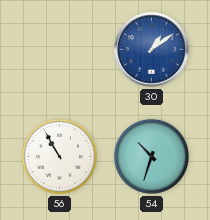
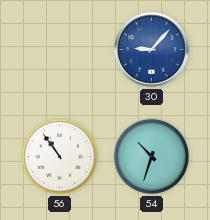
30: 1:09 -> 9:07 (152, 50)
56: 10:55 -> 10:54 (59, 156)
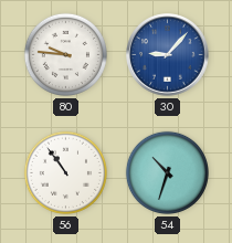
80: none -> 9:46 (65, 54)
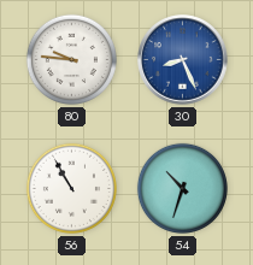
30: 9:07 -> 8:26 (183, 60)
56: 10:54 -> 10:55 (71, 188)
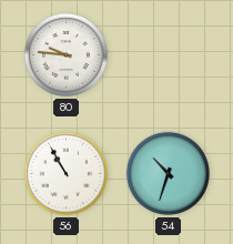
30: 8:26 -> none (183, 60)
